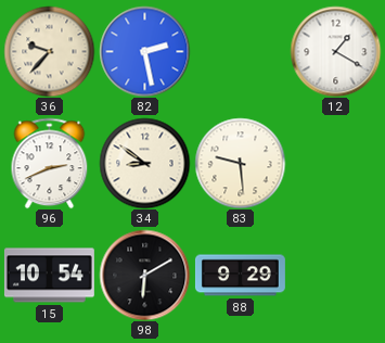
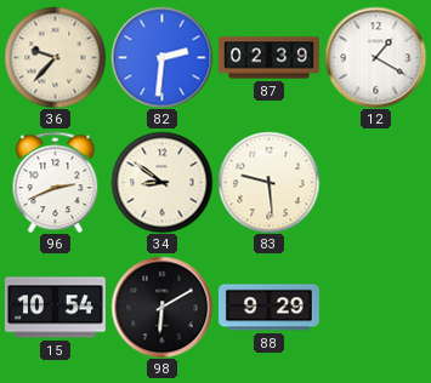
82: 2:28 -> 2:31 (161, 57)
87: none -> 02:39 (268, 58)
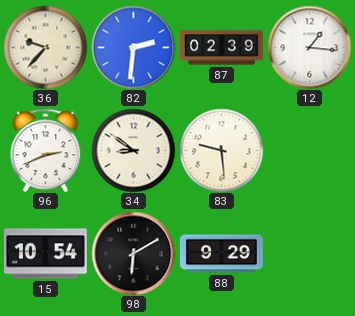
12: 1:20 -> 1:16 (309, 47)
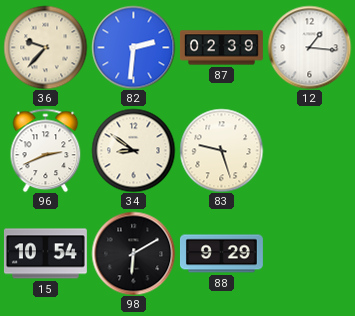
83: 9:29 -> 9:27 (221, 150)
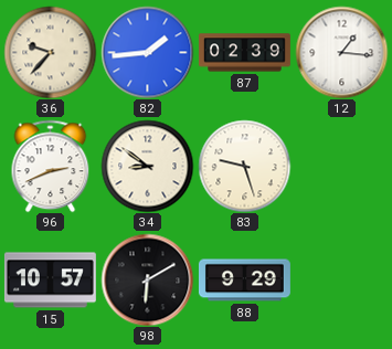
82: 2:31 -> 1:44 (147, 52)
15: 10:54 -> 10:57 (50, 281)
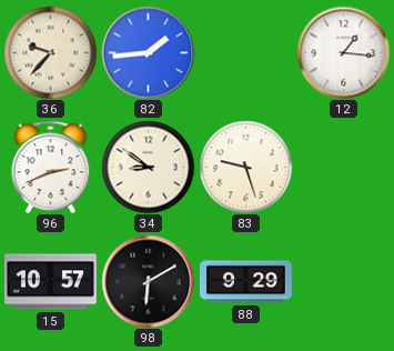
87: 02:39 -> none (244, 53)
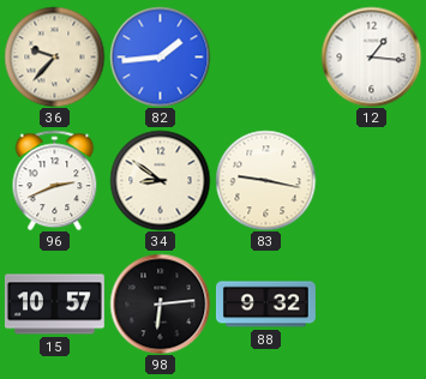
83: 9:27 -> 9:17 (265, 180)
98: 6:10 -> 6:14 (160, 303)
88: 9:29 -> 9:32 (265, 305)
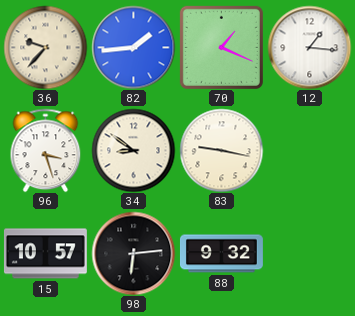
70: none -> 1:19 (221, 47)
96: 2:41 -> 3:27 (46, 150)
